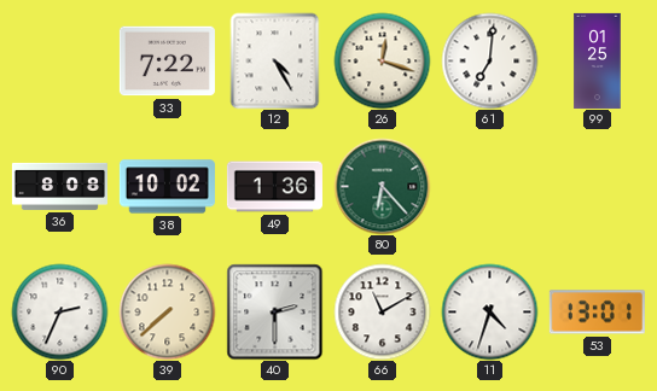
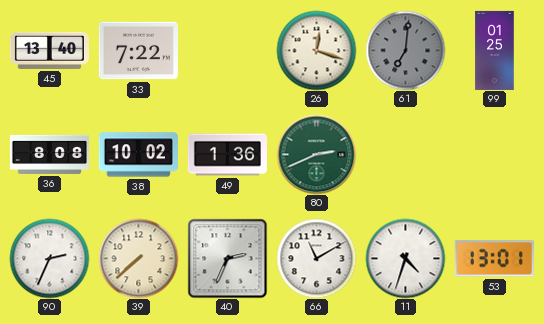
45: none -> 13:40 (49, 50)
12: 4:25 -> none (275, 60)
61 dial: white -> grey (405, 50)
80: 6:23 -> 2:41 (316, 154)
40: 2:30 -> 2:34 (227, 258)
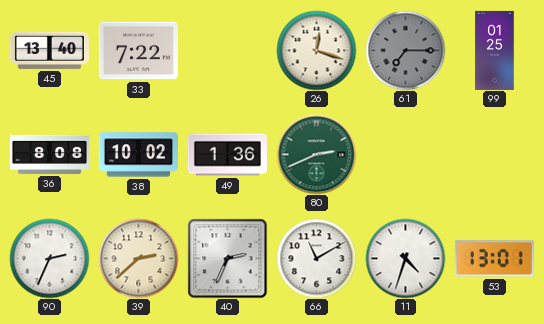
61: 7:01 -> 7:15 (405, 50)
39: 7:38 -> 2:38 (138, 258)
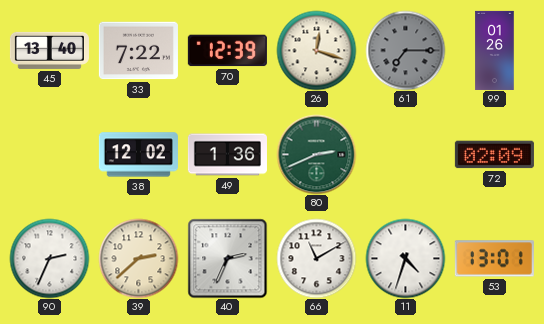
70: none -> 12:39 (227, 51)
99: 01:25 -> 01:26 (495, 50)
36: 8:08 -> none (49, 154)
38: 10:02 -> 12:02 (138, 155)
72: none -> 02:09 (494, 155)
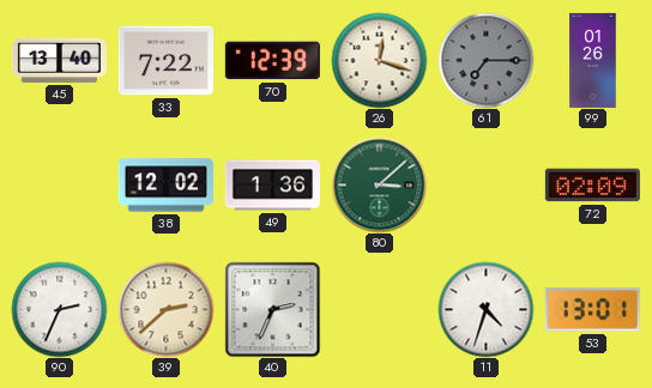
80: 2:41 -> 3:08 (379, 184)
66: 11:10 -> none (316, 258)
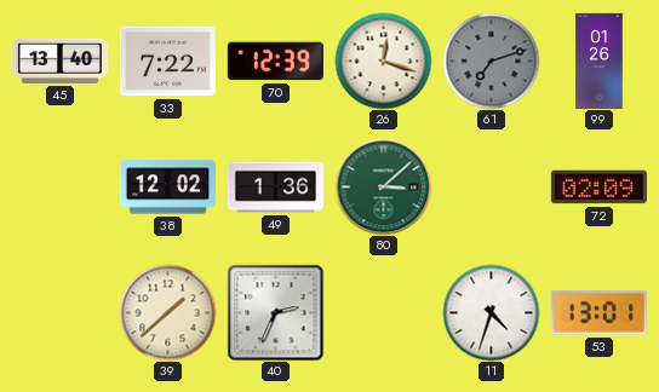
61: 7:15 -> 7:12 (491, 60)
90: 2:34 -> none (59, 309)
39: 2:38 -> 1:38 (167, 312)
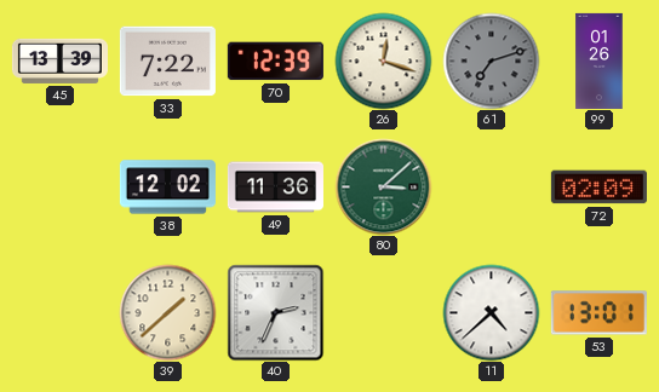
45: 13:40 -> 13:39 (59, 60)
49: 1:36 -> 11:36 (275, 188)
11: 4:33 -> 4:38 (491, 312)
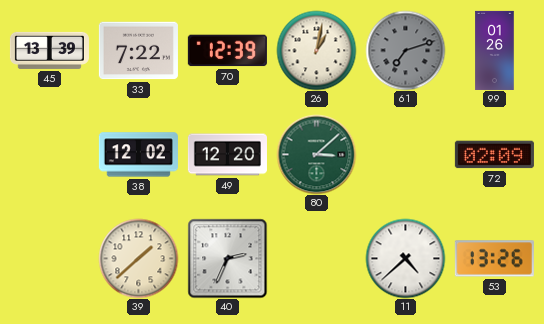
26: 12:18 -> 1:02 (316, 50)
49: 11:36 -> 12:20 (227, 155)
53: 13:01 -> 13:26 (494, 259)
